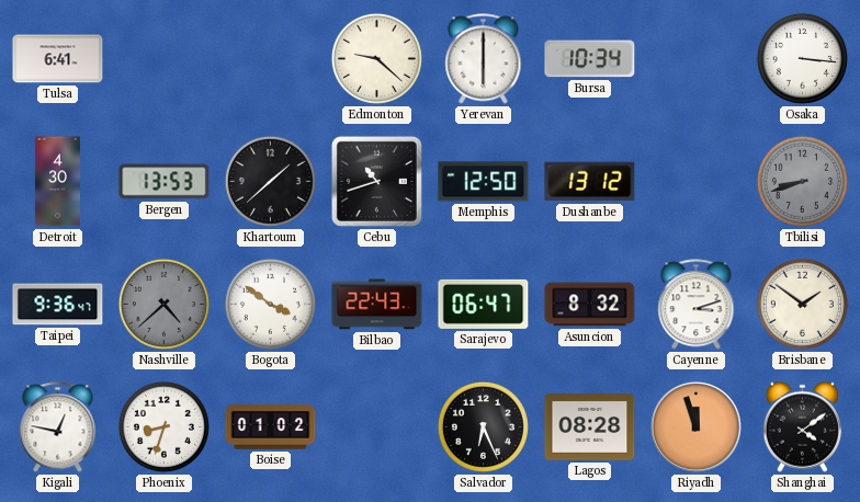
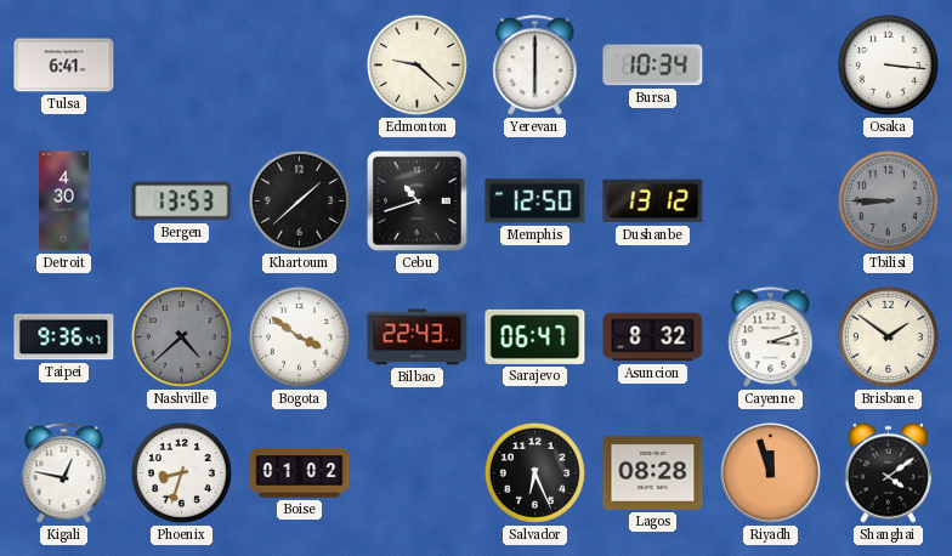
Tbilisi: 8:42 -> 8:45 (888, 200)
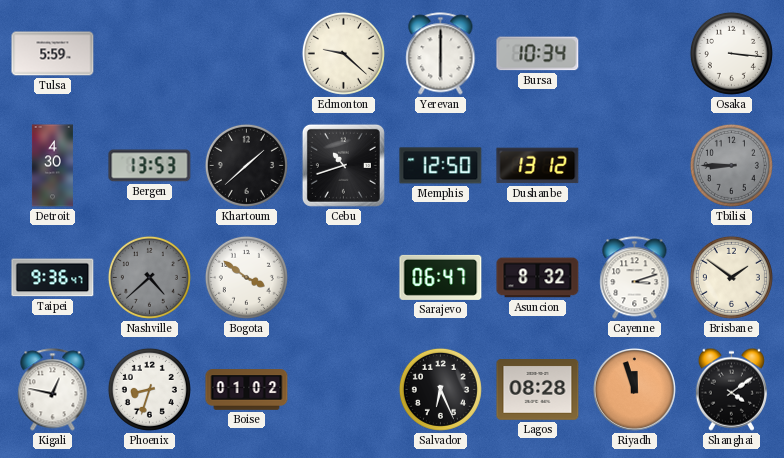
Tulsa: 6:41 -> 5:59 (53, 54)
Bilbao: 22:43 -> none (418, 337)
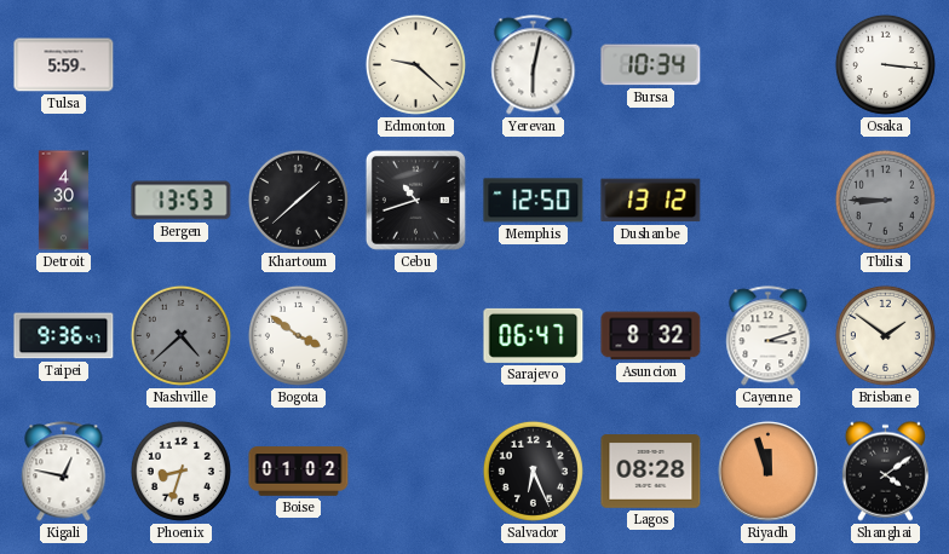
Yerevan: 6:00 -> 6:02 (534, 65)
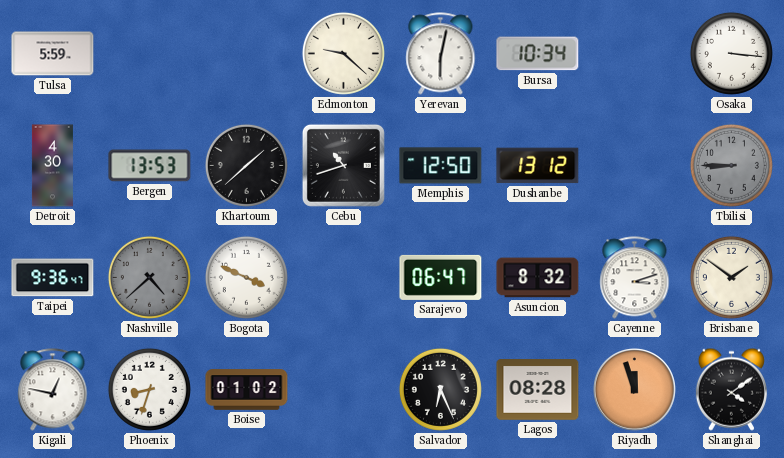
Bogota: 3:51 -> 3:49 (246, 277)
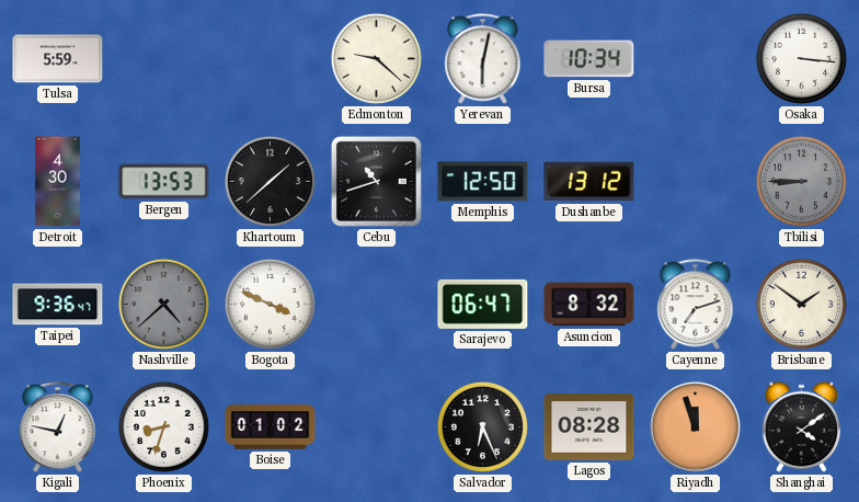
Cayenne: 3:12 -> 7:12 (696, 305)
